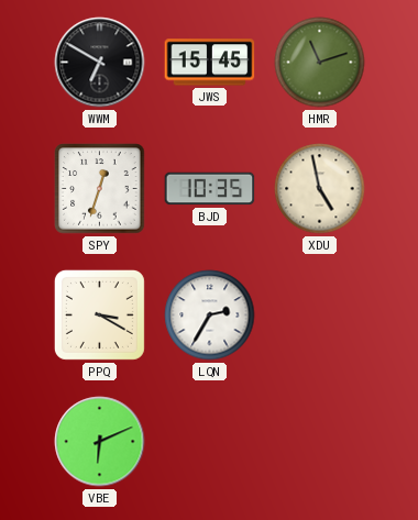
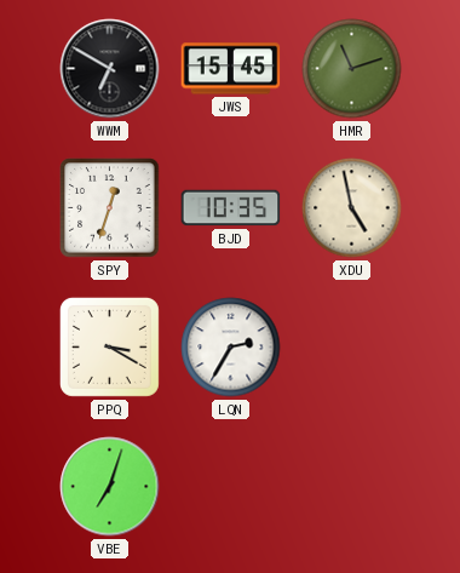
VBE: 6:11 -> 7:03 (110, 487)
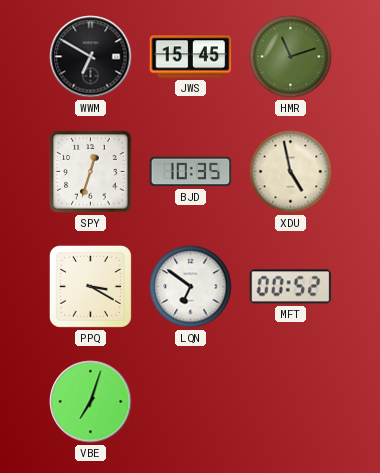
LQN: 2:35 -> 6:51 (191, 287)
MFT: none -> 00:52 (291, 287)
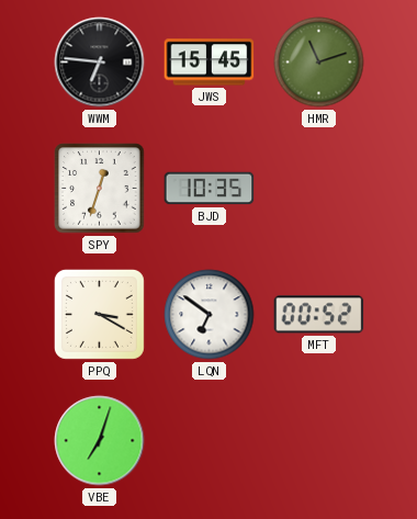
WWM: 6:50 -> 6:46 (100, 63)
XDU: 4:58 -> none (291, 172)
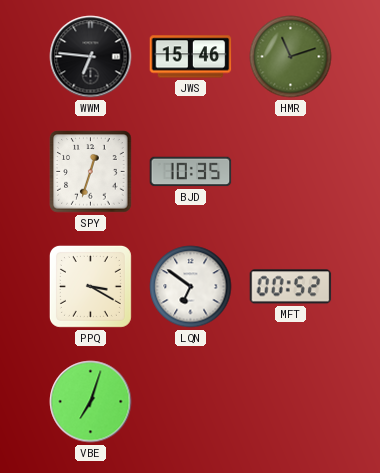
JWS: 15:45 -> 15:46 (191, 57)
